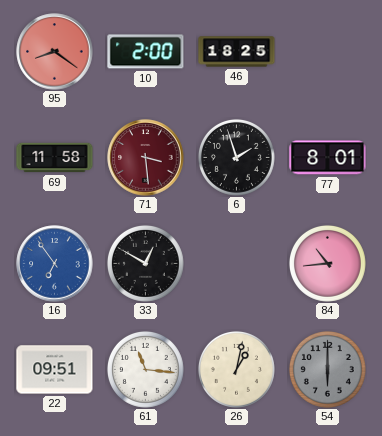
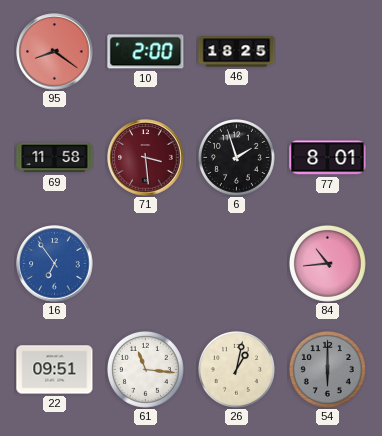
33: 12:50 -> none (145, 263)
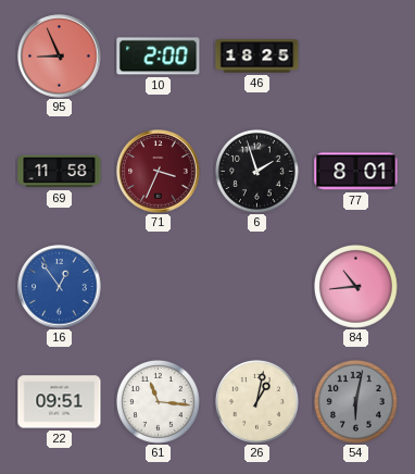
95: 8:21 -> 8:56 (60, 57)
71: 3:29 -> 3:34 (159, 172)
16: 6:54 -> 12:54 (60, 287)
54: 6:00 -> 6:02 (355, 401)
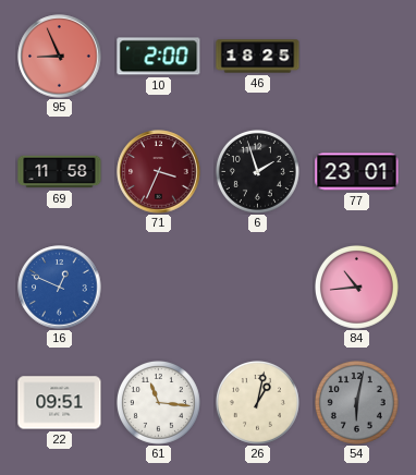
77: 8:01 -> 23:01 (357, 172)
16: 12:54 -> 12:49 (60, 288)
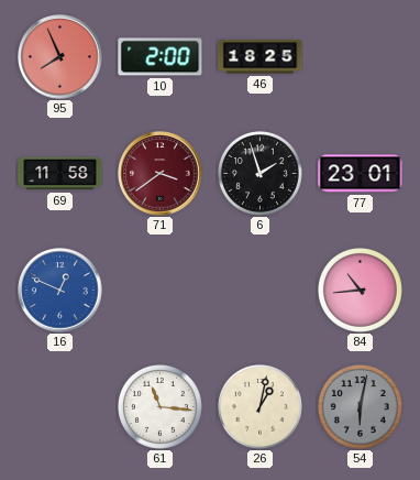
95: 8:56 -> 7:56 (60, 57)
71: 3:34 -> 3:39 (161, 174)
22: 09:51 -> none (60, 403)
